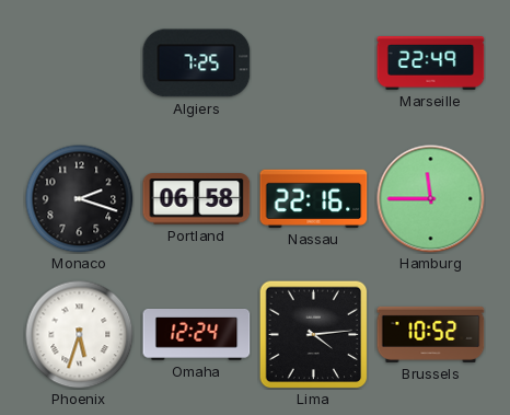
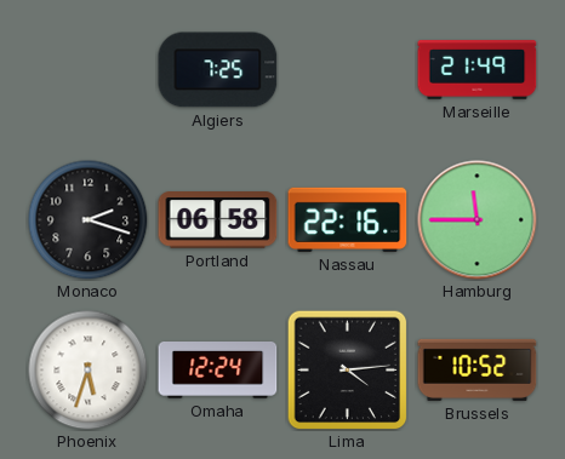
Marseille: 22:49 -> 21:49 (478, 70)
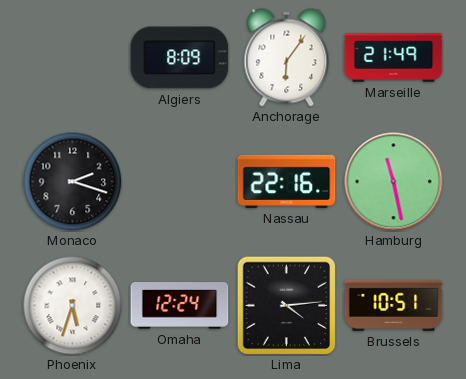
Algiers: 7:25 -> 8:09 (180, 58)
Anchorage: none -> 6:06 (287, 58)
Portland: 06:58 -> none (218, 220)
Hamburg: 11:45 -> 11:28 (394, 182)
Brussels: 10:52 -> 10:51 (394, 305)
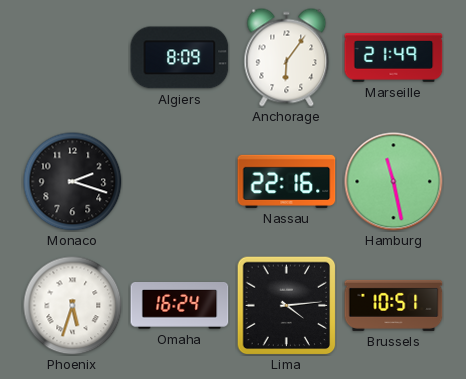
Omaha: 12:24 -> 16:24 (180, 306)
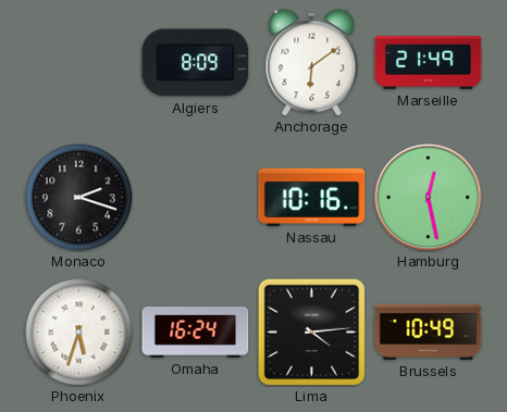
Anchorage: 6:06 -> 6:09 (312, 63)
Nassau: 22:16 -> 10:16 (312, 197)
Hamburg: 11:28 -> 12:28 (429, 198)
Brussels: 10:51 -> 10:49 (429, 332)
